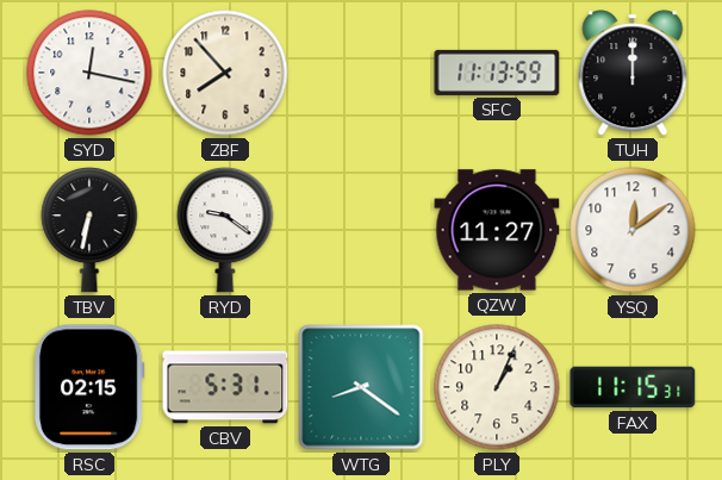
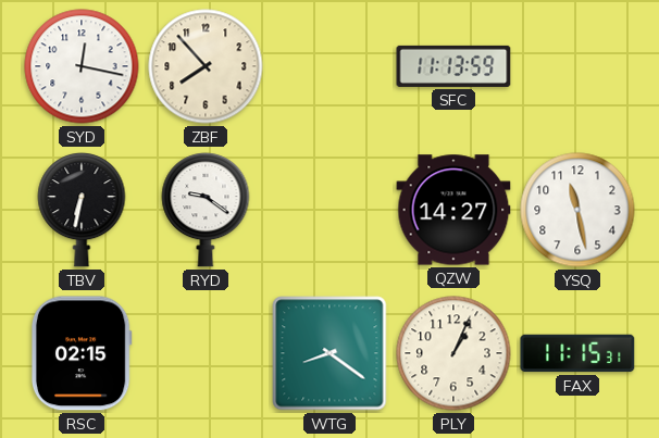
TUH: 12:00 -> none (633, 73)
QZW: 11:27 -> 14:27 (453, 210)
YSQ: 12:09 -> 11:28 (577, 210)
CBV: 5:31 -> none (225, 387)
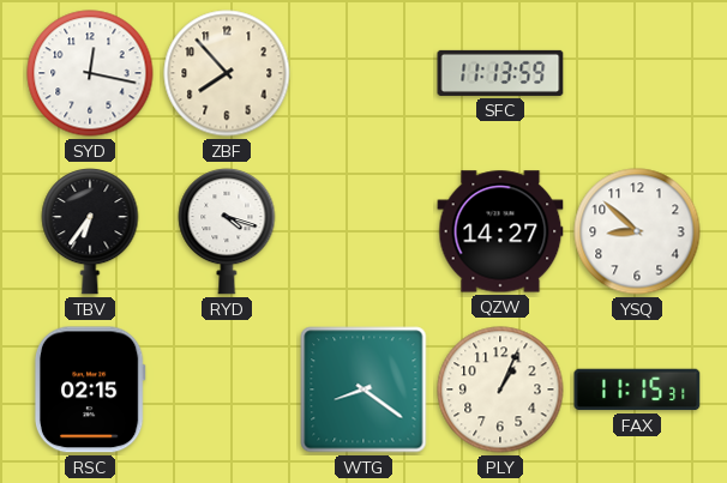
TBV: 6:32 -> 6:36 (90, 233)
RYD: 9:21 -> 4:18 (227, 233)
YSQ: 11:28 -> 8:52 (637, 231)
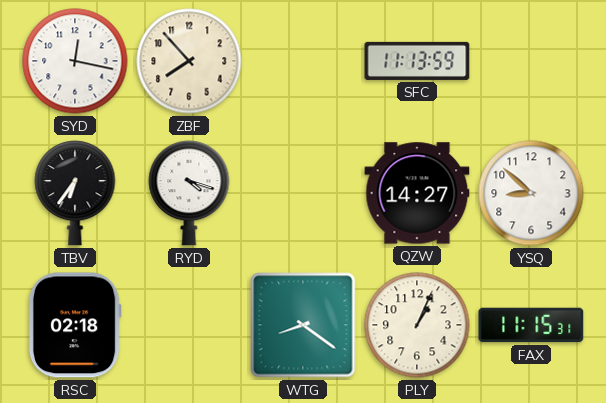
RSC: 02:15 -> 02:18 (75, 325)
